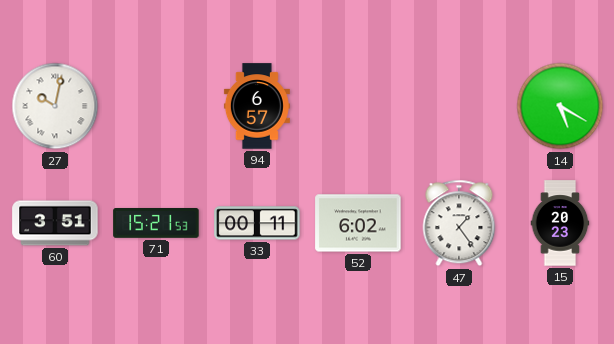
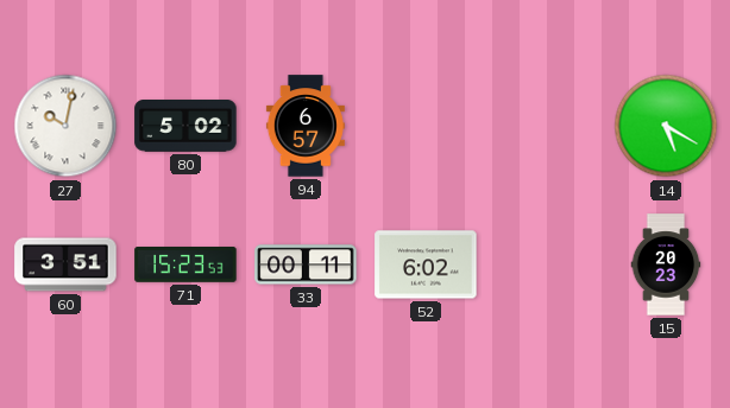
80: none -> 5:02 (185, 127)
71: 15:21 -> 15:23 (185, 266)
47: 1:24 -> none (459, 223)
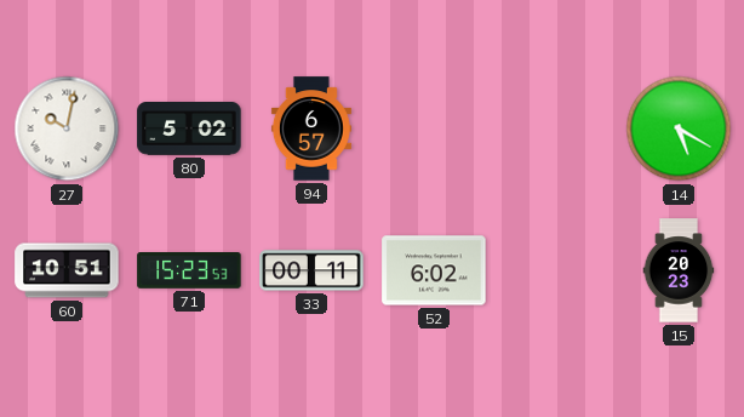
60: 3:51 -> 10:51 (67, 270)
